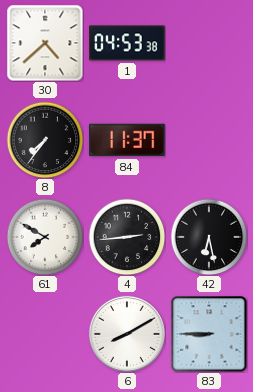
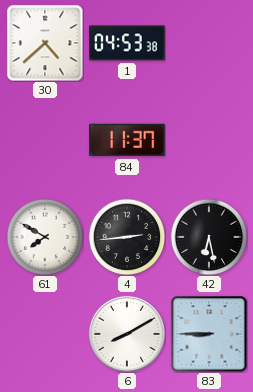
8: 7:36 -> none (45, 140)
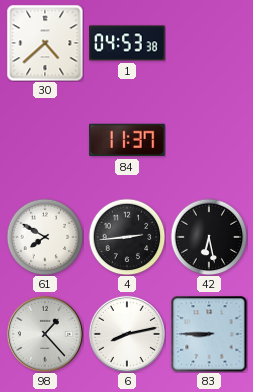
98: none -> 1:23 (45, 334)
6: 8:10 -> 8:13 (127, 334)
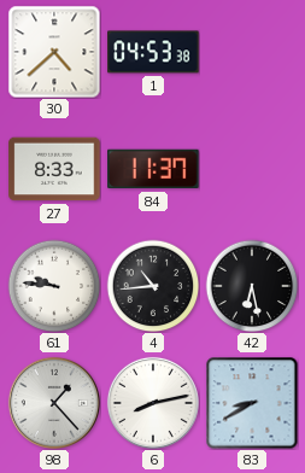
27: none -> 8:33 (54, 169)
61: 7:50 -> 9:46 (54, 286)
4: 2:44 -> 10:44 (153, 286)
83: 8:45 -> 8:40 (252, 403)
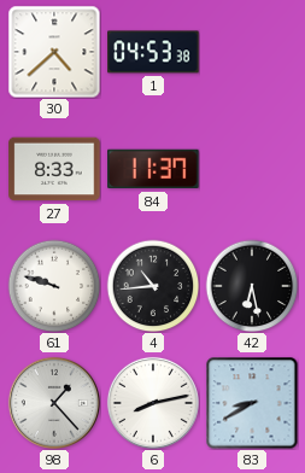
61: 9:46 -> 9:48 (54, 286)
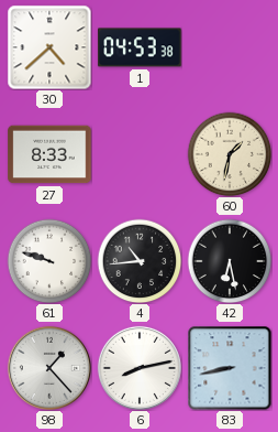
84: 11:37 -> none (153, 169)
60: none -> 1:32 (230, 154)
83: 8:40 -> 8:43 (230, 368)
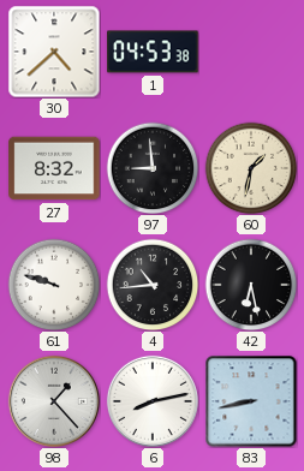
27: 8:33 -> 8:32 (54, 168)
97: none -> 8:59 (153, 168)
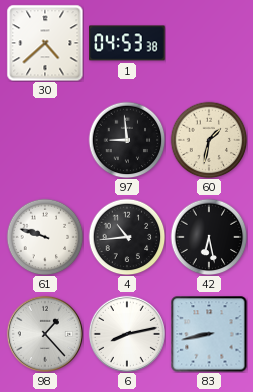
27: 8:32 -> none (54, 168)
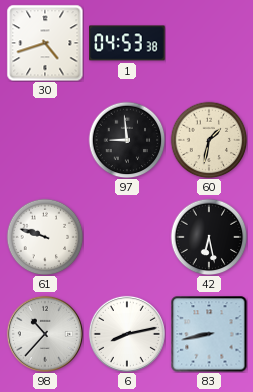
30: 4:38 -> 4:42 (45, 43)
4: 10:44 -> none (127, 237)
98: 1:23 -> 10:37 (45, 334)
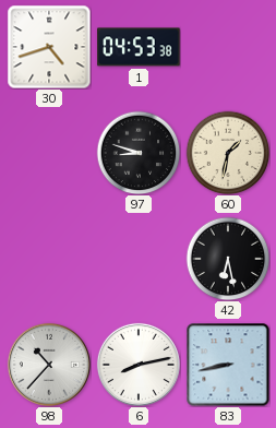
97: 8:59 -> 8:48 (139, 153)
61: 9:48 -> none (45, 237)
